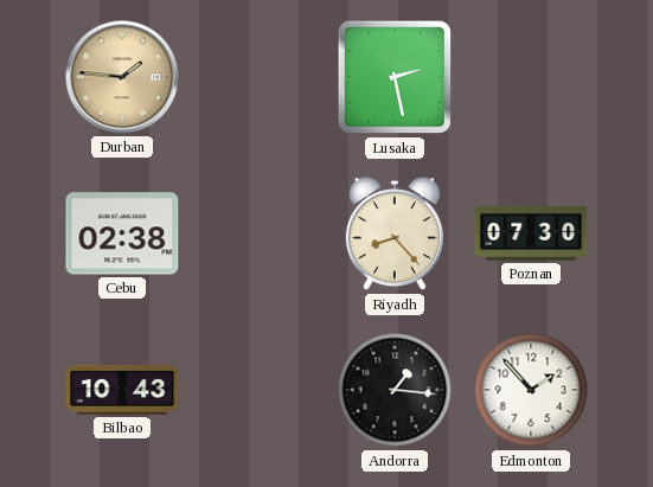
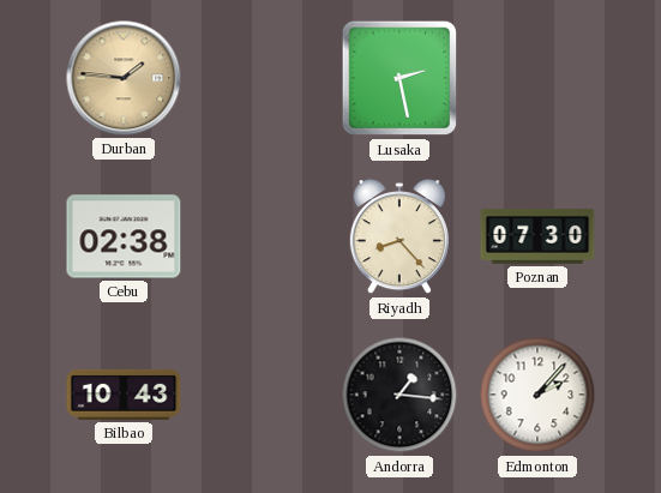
Edmonton: 1:53 -> 2:07 (537, 395)
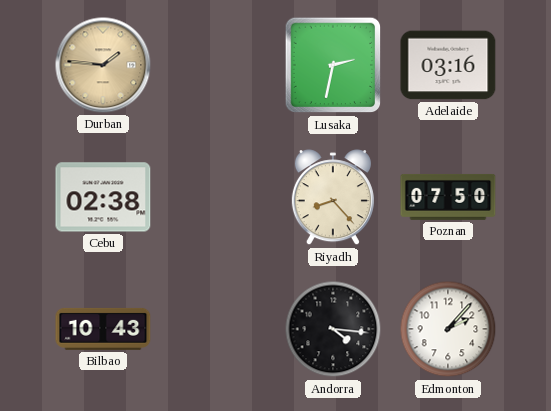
Lusaka: 2:28 -> 2:32 (333, 65)
Adelaide: none -> 03:16 (448, 65)
Poznan: 07:30 -> 07:50 (448, 197)
Andorra: 1:16 -> 4:16 (333, 329)
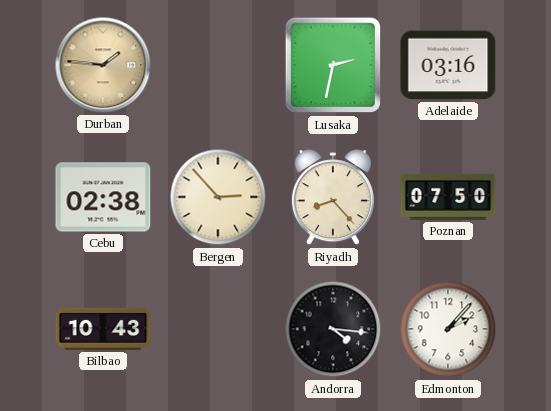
Bergen: none -> 2:53 (218, 197)
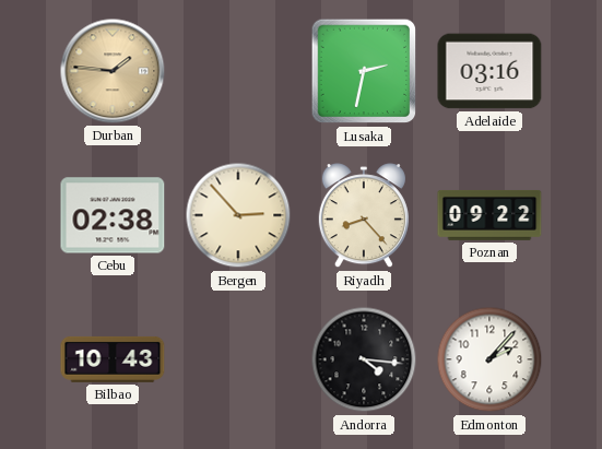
Poznan: 07:50 -> 09:22 (489, 215)
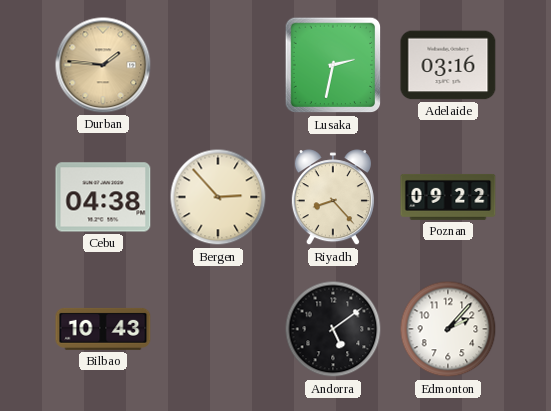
Cebu: 02:38 -> 04:38 (103, 197)
Andorra: 4:16 -> 5:09 (333, 329)
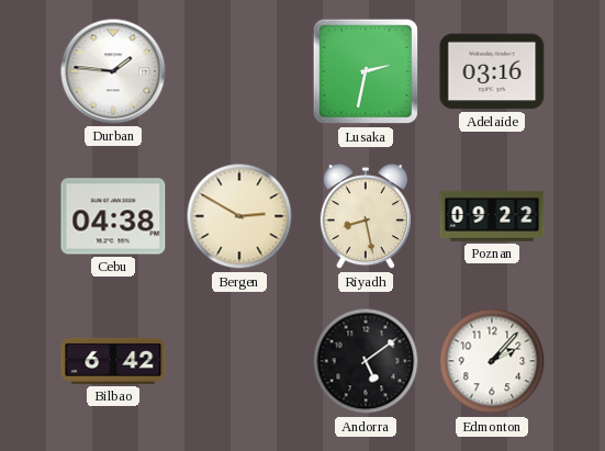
Durban dial: champagne -> white (113, 71)
Bergen: 2:53 -> 2:50 (239, 216)
Riyadh: 8:23 -> 8:28 (366, 217)
Bilbao: 10:43 -> 6:42 (113, 361)
